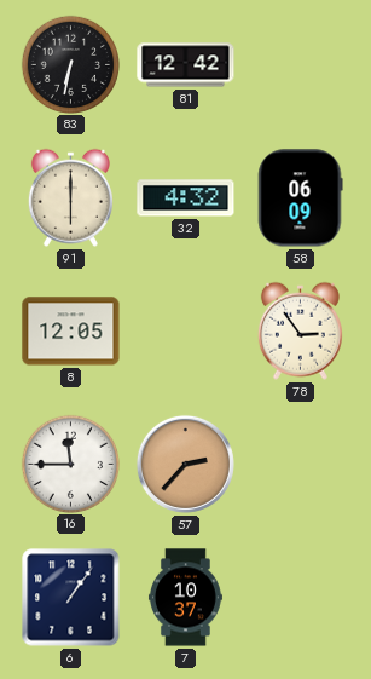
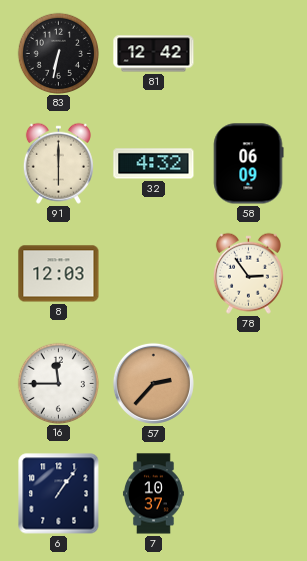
8: 12:05 -> 12:03 (59, 274)
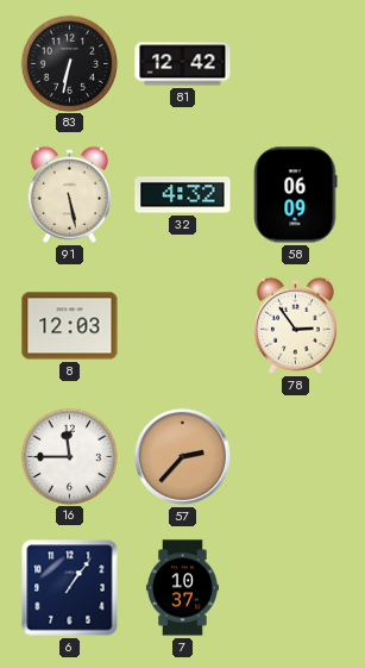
91: 6:00 -> 5:28 (69, 194)
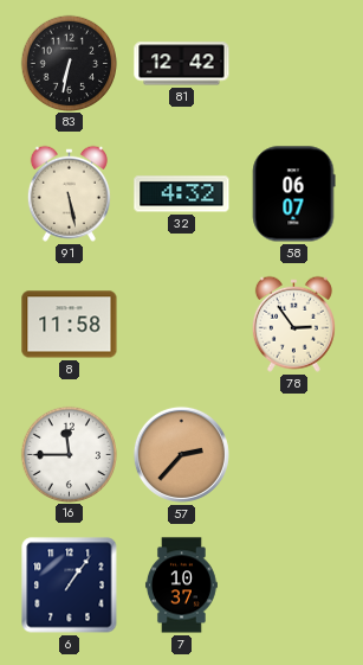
58: 06:09 -> 06:07 (293, 194)
8: 12:03 -> 11:58 (70, 325)
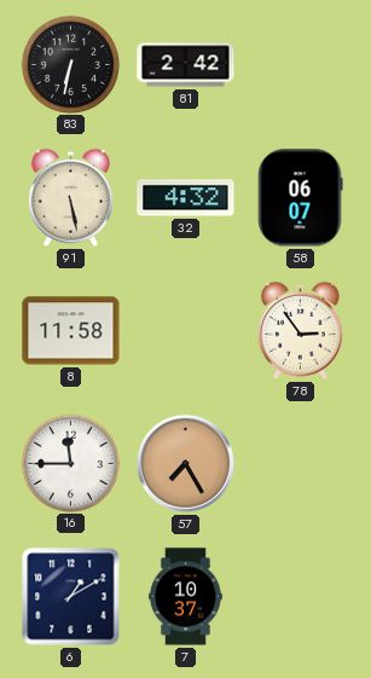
81: 12:42 -> 2:42 (186, 65)
57: 2:37 -> 7:25 (185, 463)
6: 1:06 -> 1:10 (71, 597)
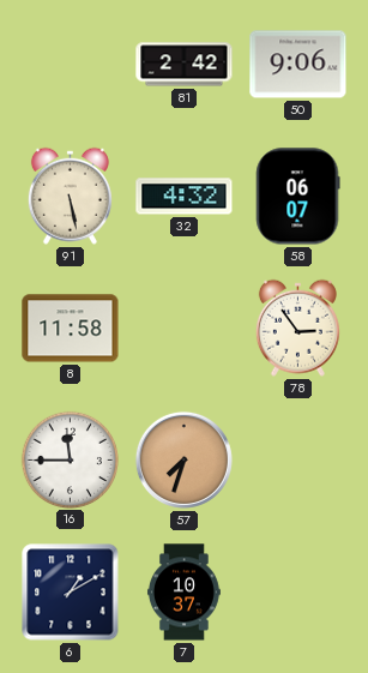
83: 6:32 -> none (70, 64)
50: none -> 9:06 (298, 65)
57: 7:25 -> 7:33 (183, 459)
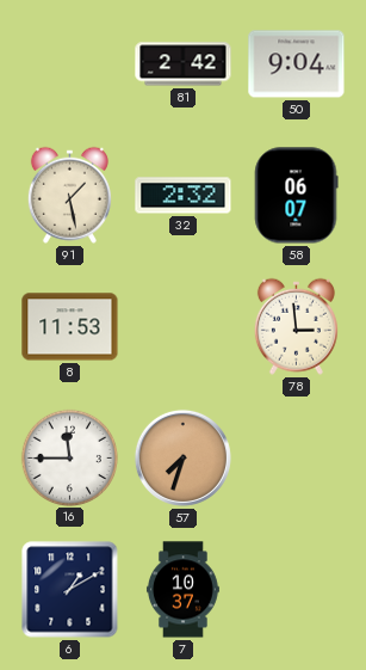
50: 9:06 -> 9:04 (297, 64)
91: 5:28 -> 1:28 (69, 195)
32: 4:32 -> 2:32 (184, 196)
8: 11:58 -> 11:53 (70, 327)
78: 2:54 -> 2:59 (296, 326)
